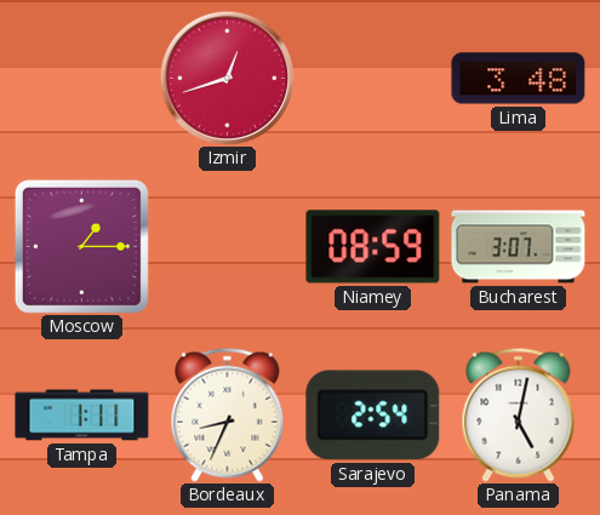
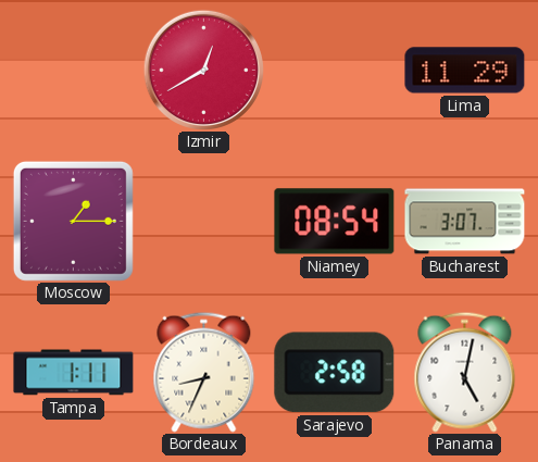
Izmir: 12:42 -> 12:40 (203, 70)
Lima: 3:48 -> 11:29 (465, 71)
Niamey: 08:59 -> 08:54 (335, 222)
Sarajevo: 2:54 -> 2:58 (335, 373)
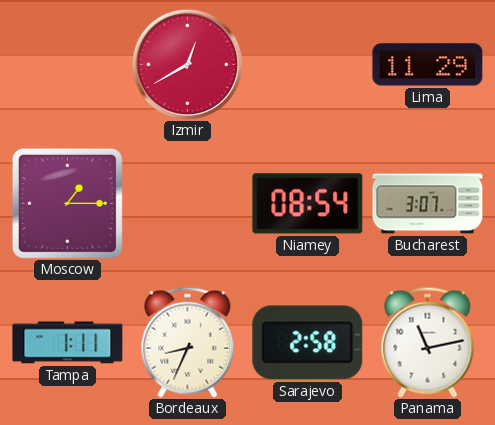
Panama: 5:02 -> 11:13 (428, 342)
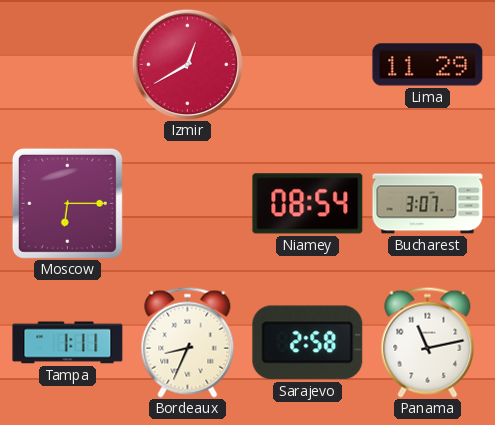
Moscow: 1:15 -> 6:15 (67, 203)
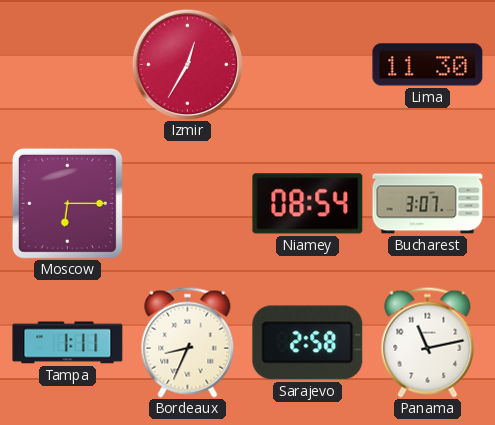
Izmir: 12:40 -> 12:35 (187, 64)
Lima: 11:29 -> 11:30 (428, 65)
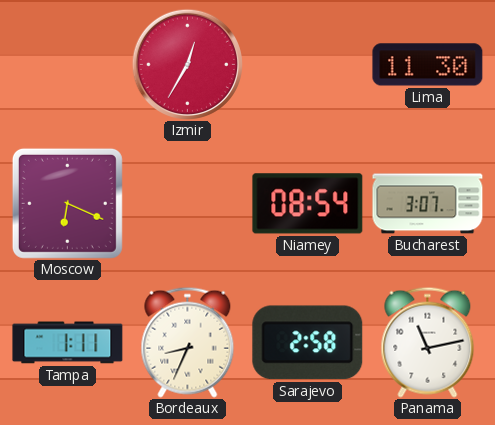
Moscow: 6:15 -> 6:19 (67, 203)
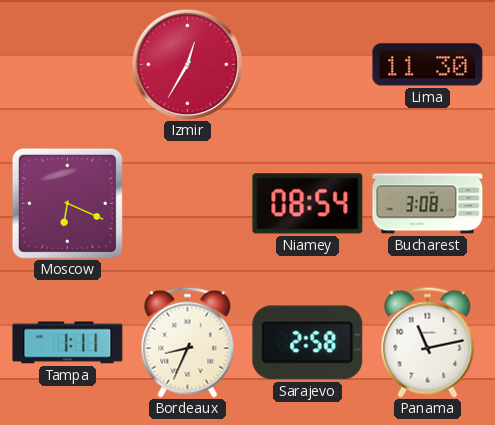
Bucharest: 3:07 -> 3:08 (428, 204)
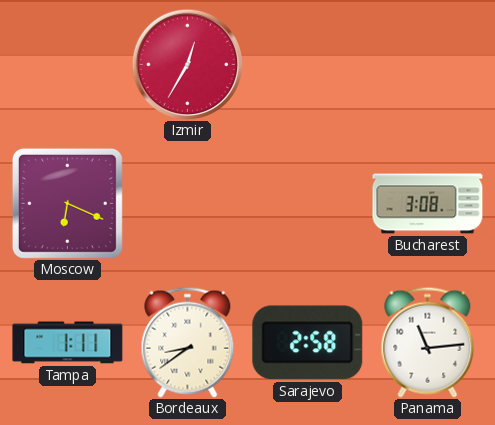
Lima: 11:30 -> none (428, 65)
Niamey: 08:54 -> none (308, 204)
Bordeaux: 8:34 -> 8:39 (188, 342)
Panama: 11:13 -> 11:14 (428, 342)
